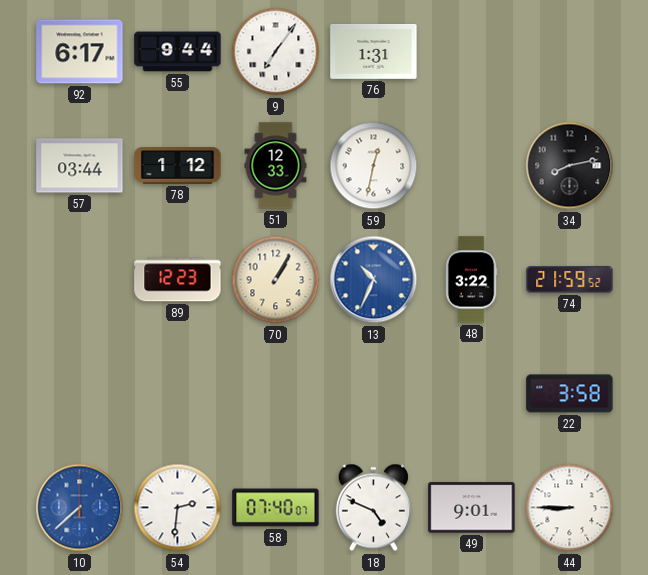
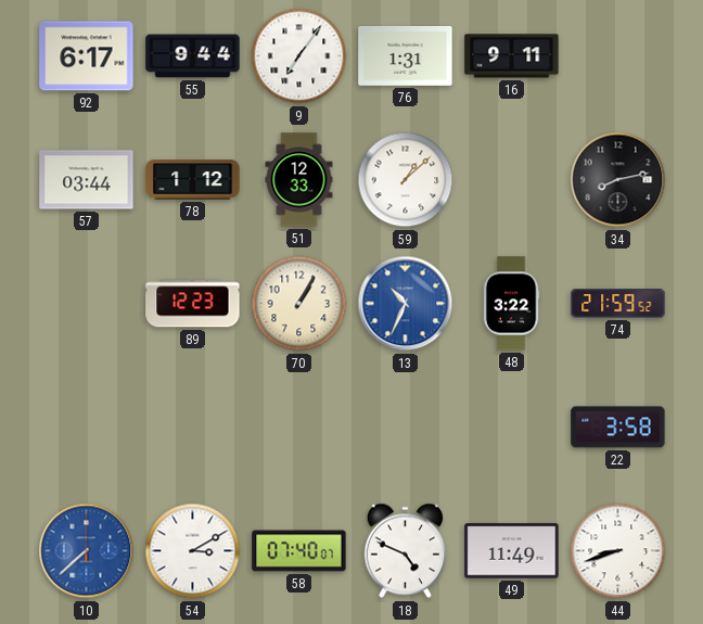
16: none -> 9:11 (512, 56)
59: 12:32 -> 1:08 (406, 180)
54: 2:31 -> 3:10 (193, 551)
49: 9:01 -> 11:49 (512, 551)
44: 8:45 -> 8:42 (618, 551)
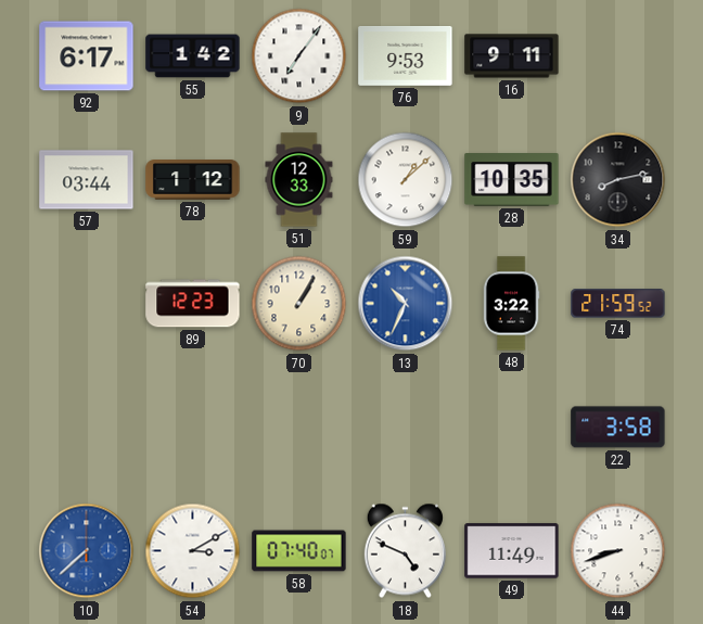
55: 9:44 -> 1:42 (193, 56)
76: 1:31 -> 9:53 (406, 56)
28: none -> 10:35 (512, 180)
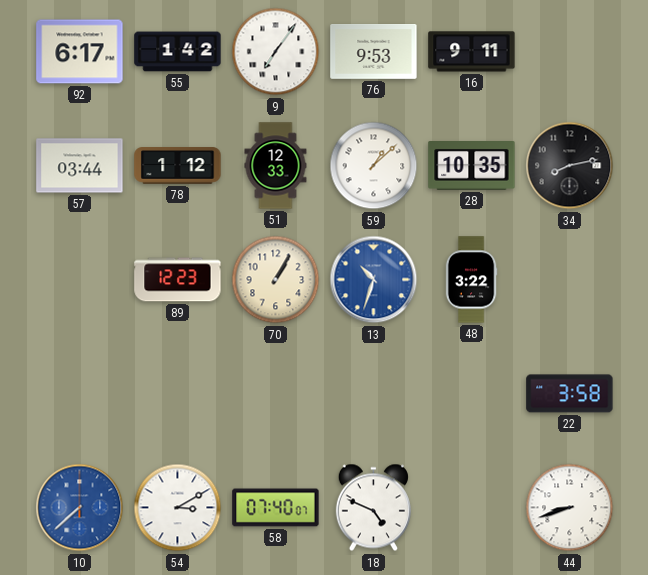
13: 10:34 -> 10:33 (374, 280)
74: 21:59 -> none (618, 304)
49: 11:49 -> none (512, 551)
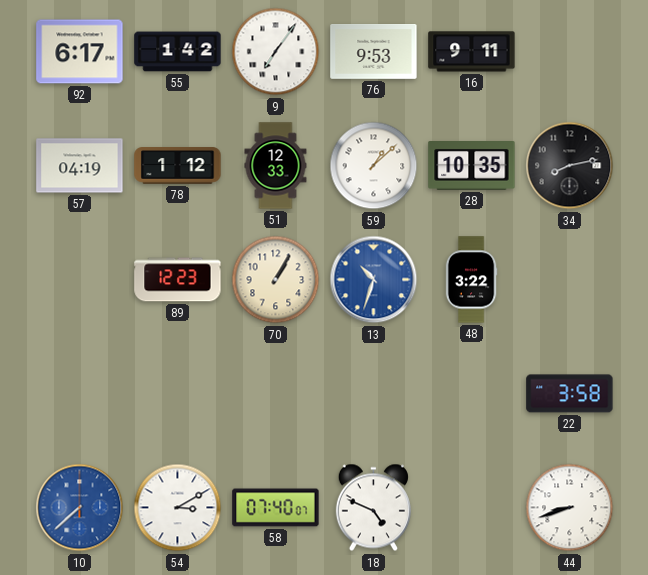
57: 03:44 -> 04:19 (80, 166)
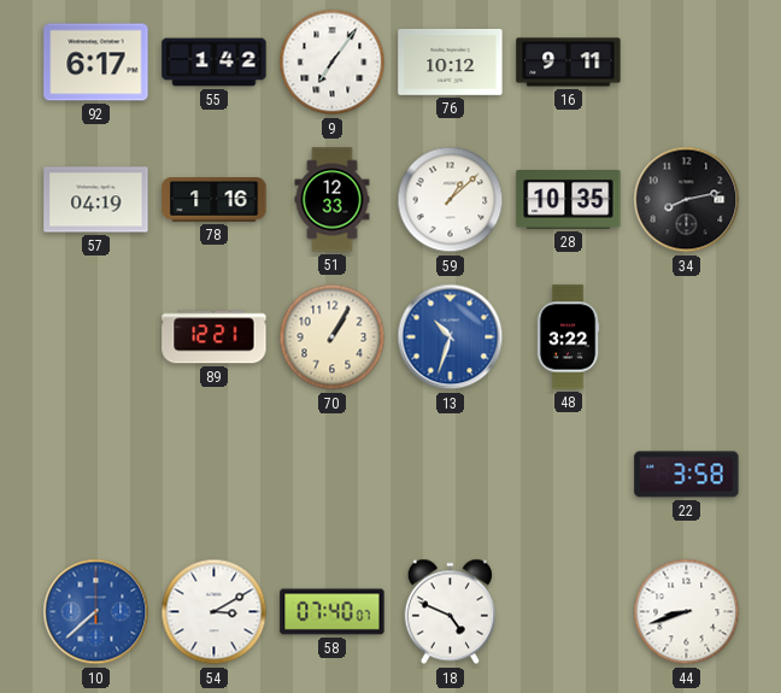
76: 9:53 -> 10:12 (451, 63)
78: 1:12 -> 1:16 (215, 200)
89: 12:23 -> 12:21 (215, 337)
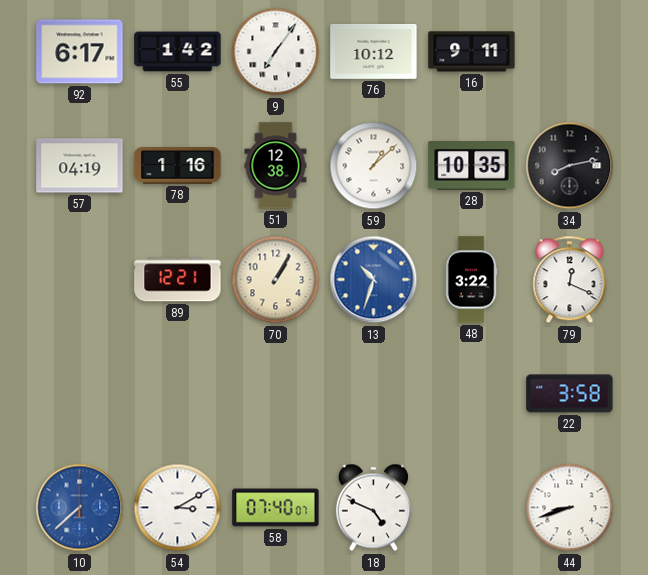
51: 12:33 -> 12:38 (276, 166)
79: none -> 12:19 (570, 280)
